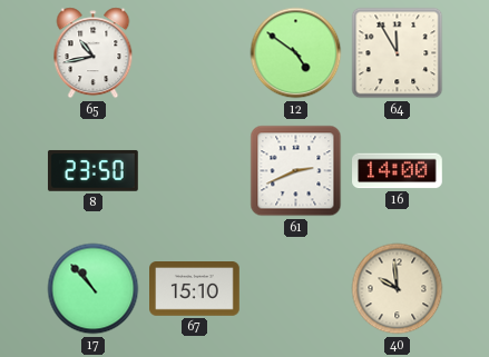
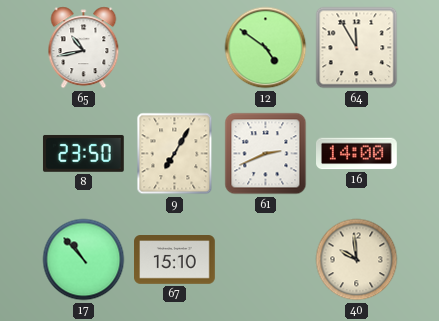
9: none -> 7:05 (175, 154)
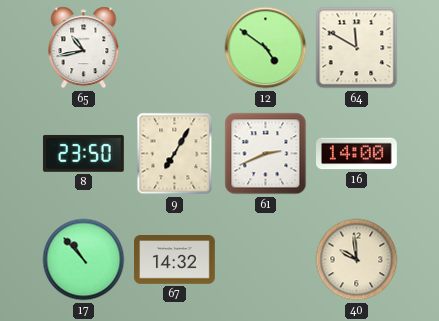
64: 11:55 -> 11:50 (357, 48)
67: 15:10 -> 14:32 (175, 260)
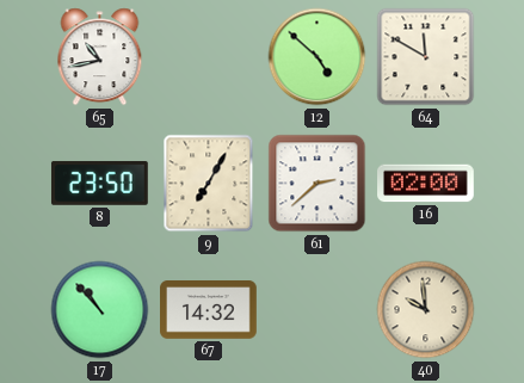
12: 4:51 -> 4:52 (318, 57)
61: 2:41 -> 2:38 (318, 184)
16: 14:00 -> 02:00 (426, 184)
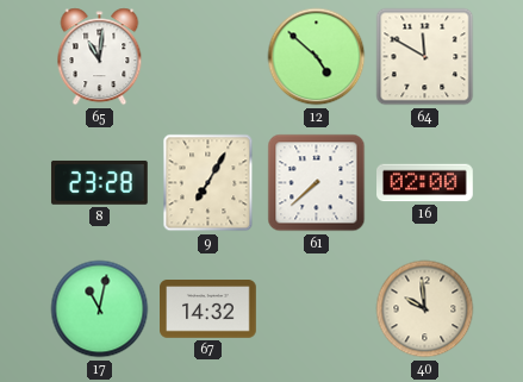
65: 10:43 -> 11:01 (100, 57)
8: 23:50 -> 23:28 (99, 182)
61: 2:38 -> 7:38 (317, 183)
17: 10:53 -> 11:02 (100, 309)
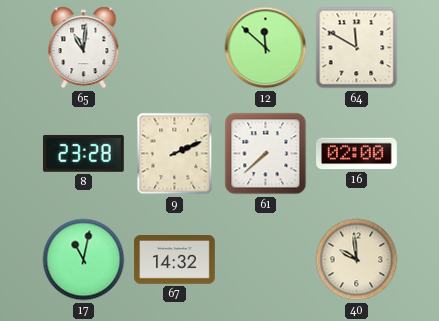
12: 4:52 -> 11:52 (266, 48)
9: 7:05 -> 2:11 (175, 154)
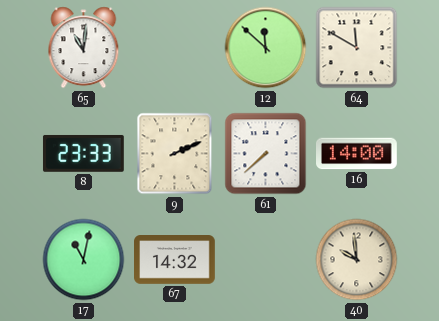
8: 23:28 -> 23:33 (83, 153)
16: 02:00 -> 14:00 (357, 154)
